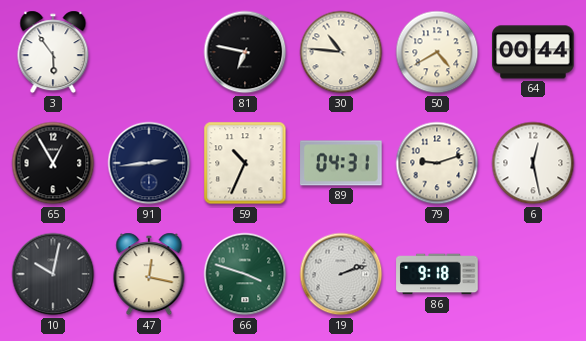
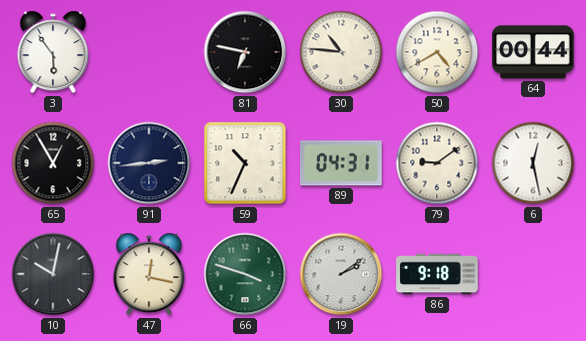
79: 9:12 -> 9:09 (437, 163)
19: 2:12 -> 2:09 (341, 274)
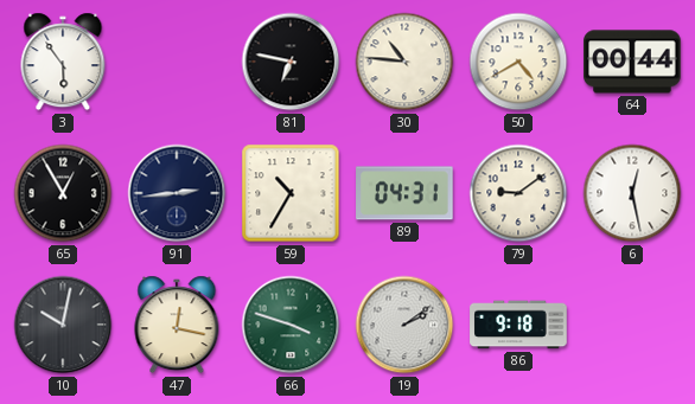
59: 10:34 -> 10:35 (291, 193)
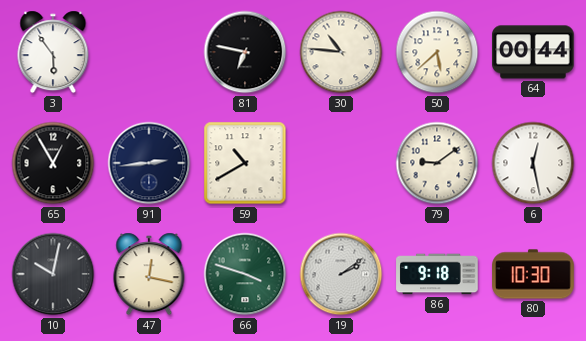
50: 4:40 -> 5:38 (437, 52)
59: 10:35 -> 10:40 (245, 163)
89: 04:31 -> none (404, 193)
80: none -> 10:30 (533, 274)
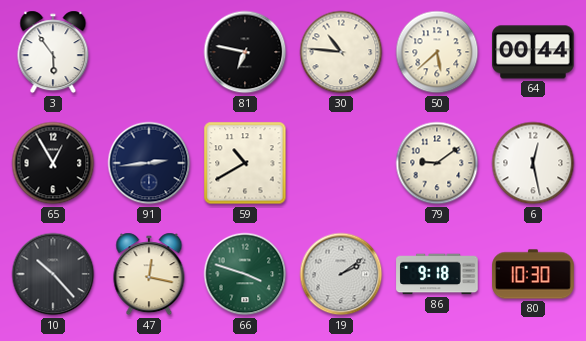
10: 10:02 -> 10:23 (53, 274)
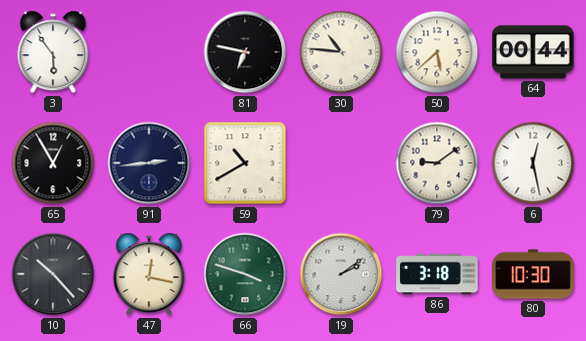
86: 9:18 -> 3:18 (437, 274)
